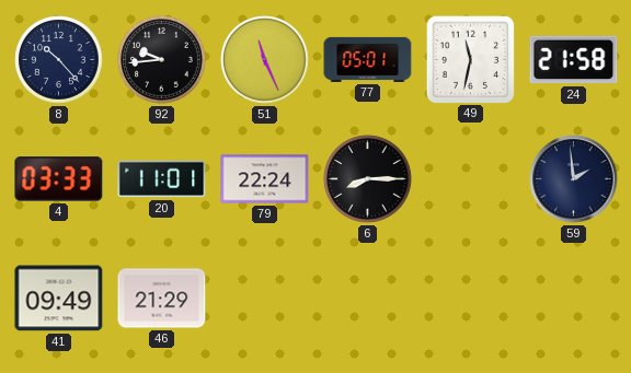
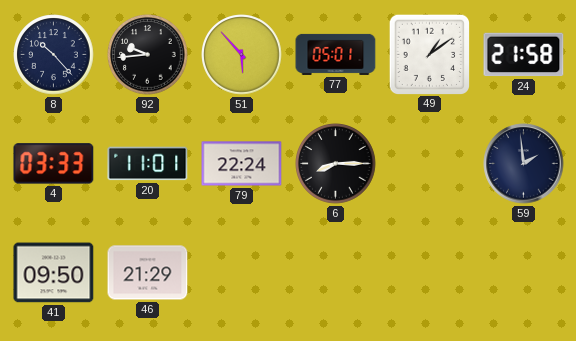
51: 11:26 -> 5:53 (242, 55)
49: 11:32 -> 1:09 (429, 54)
41: 09:49 -> 09:50 (54, 273)
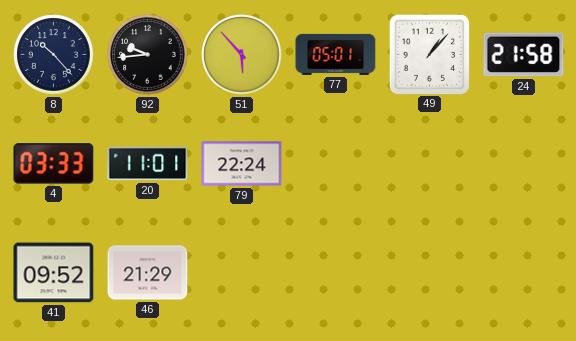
49: 1:09 -> 1:07 (429, 54)
6: 8:15 -> none (336, 164)
59: 1:59 -> none (524, 164)
41: 09:50 -> 09:52 (54, 273)
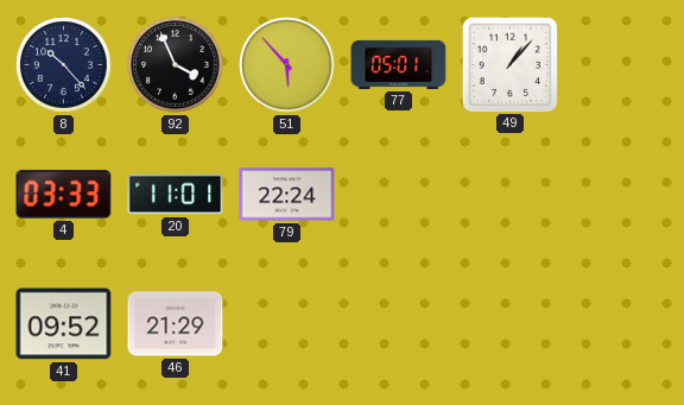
92: 9:44 -> 3:56 (176, 65)
24: 21:58 -> none (524, 55)
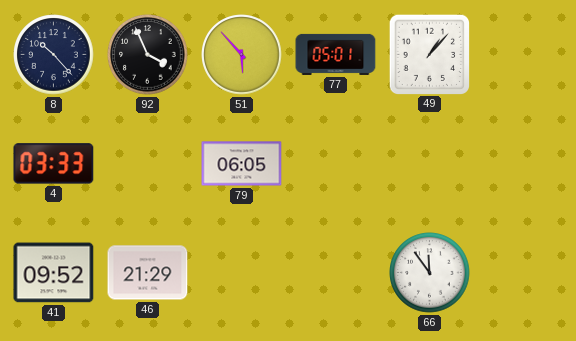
20: 11:01 -> none (176, 195)
79: 22:24 -> 06:05 (242, 164)
66: none -> 11:54 (430, 273)
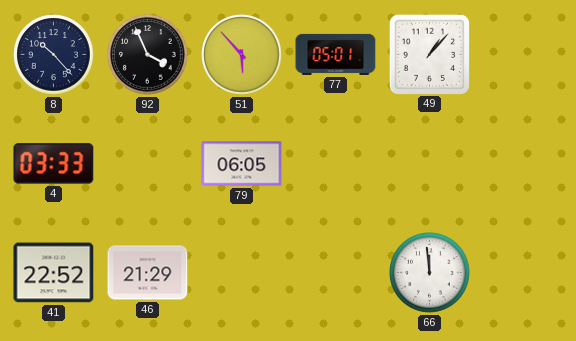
41: 09:52 -> 22:52 (54, 273)
66: 11:54 -> 11:59 (430, 273)
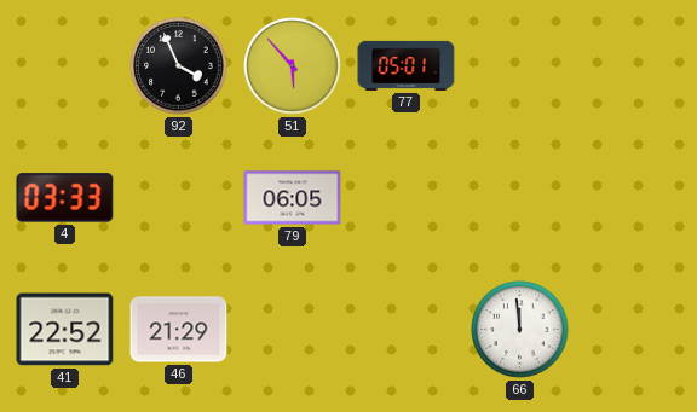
8: 10:23 -> none (54, 55)
49: 1:07 -> none (429, 54)
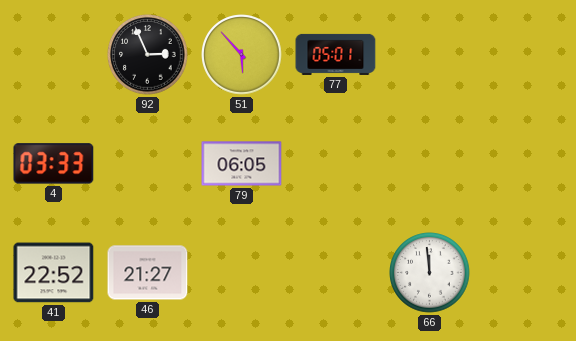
92: 3:56 -> 2:56 (148, 55)
46: 21:29 -> 21:27 (148, 273)
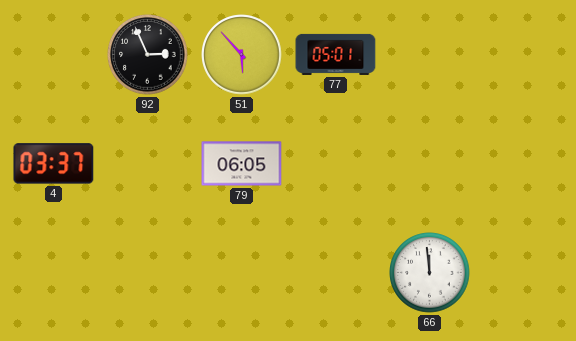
4: 03:33 -> 03:37 (54, 164)
41: 22:52 -> none (54, 273)
46: 21:27 -> none (148, 273)
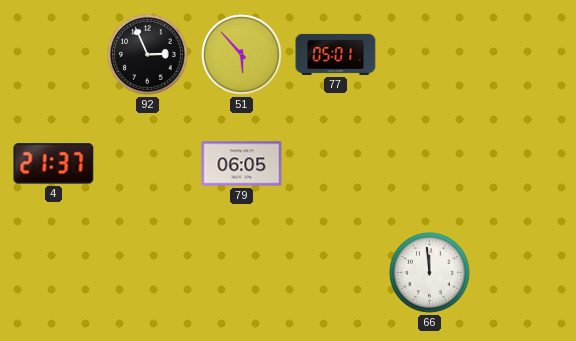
4: 03:37 -> 21:37 (54, 164)
